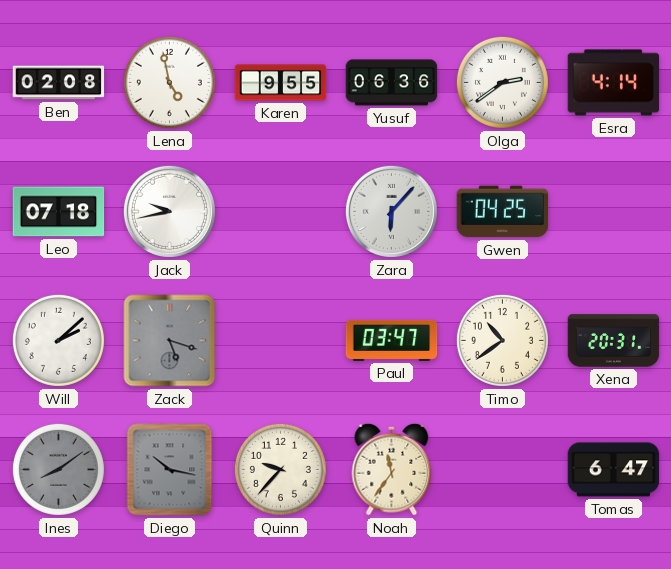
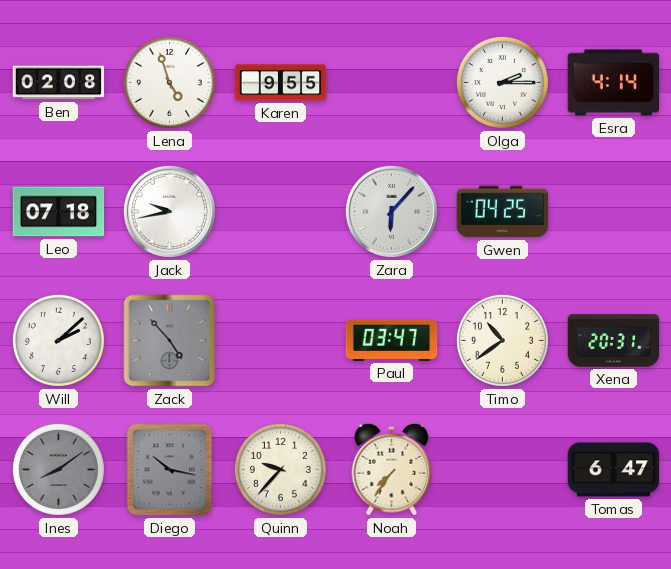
Lena: 4:58 -> 4:57 (169, 82)
Yusuf: 06:36 -> none (392, 83)
Olga: 2:39 -> 2:15 (502, 82)
Zack: 5:18 -> 4:53 (170, 341)
Noah: 11:36 -> 7:36 (392, 469)
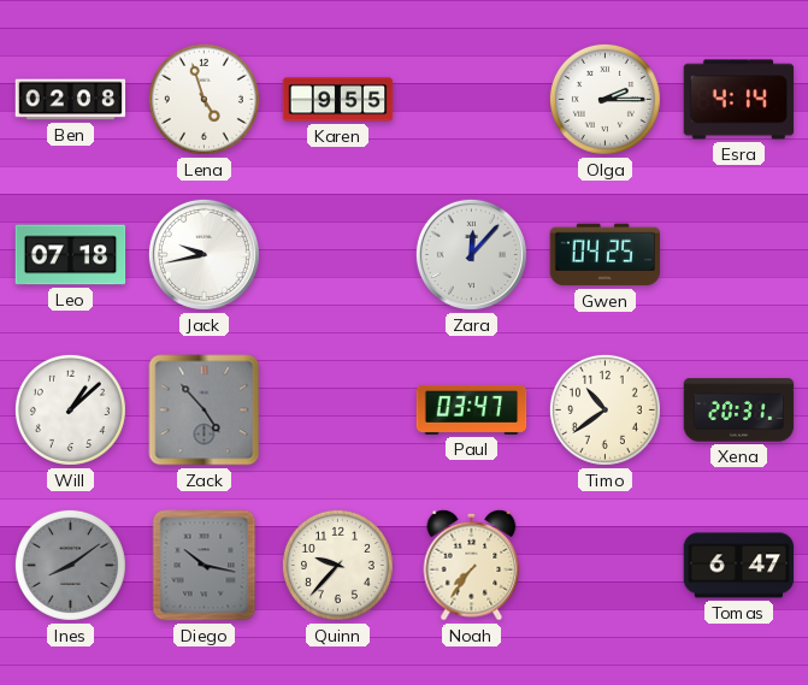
Zara: 6:07 -> 12:07 (471, 254)
Will: 2:08 -> 1:08 (70, 409)
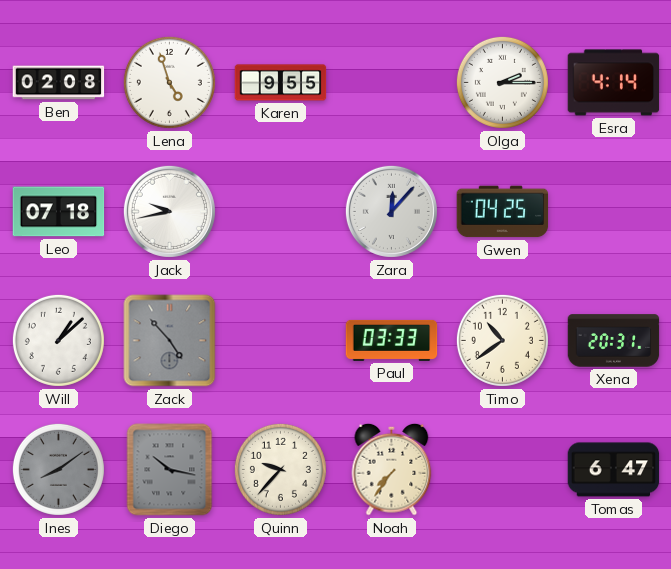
Paul: 03:47 -> 03:33 (392, 340)
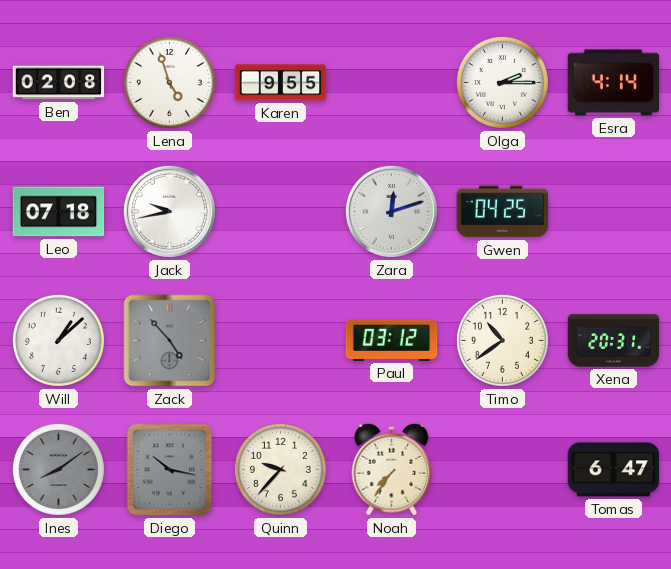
Zara: 12:07 -> 12:12 (391, 211)
Paul: 03:33 -> 03:12 (392, 340)
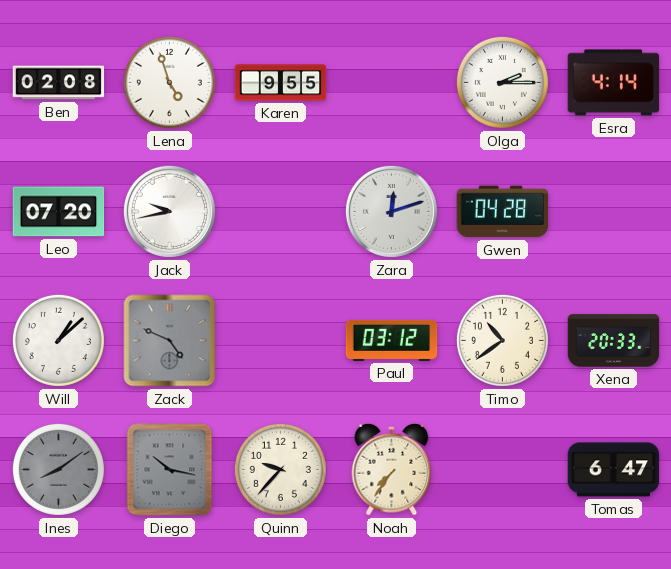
Leo: 07:18 -> 07:20 (59, 212)
Gwen: 04:25 -> 04:28 (503, 212)
Zack: 4:53 -> 4:49 (170, 341)
Xena: 20:31 -> 20:33 (614, 341)
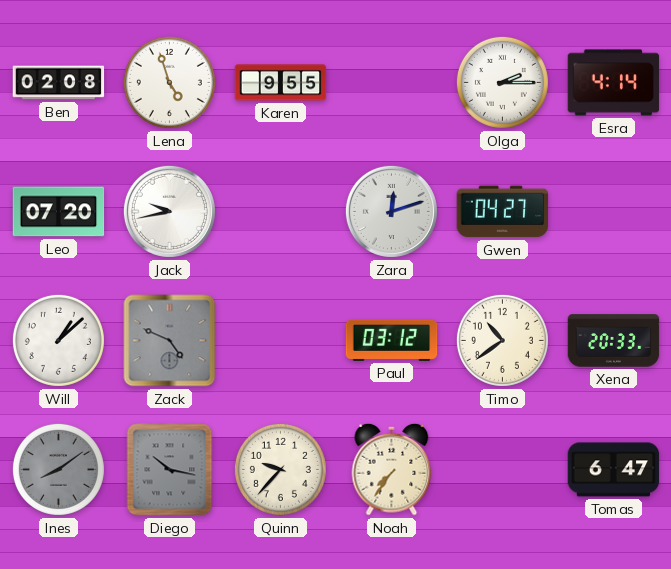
Gwen: 04:28 -> 04:27 (503, 212)
